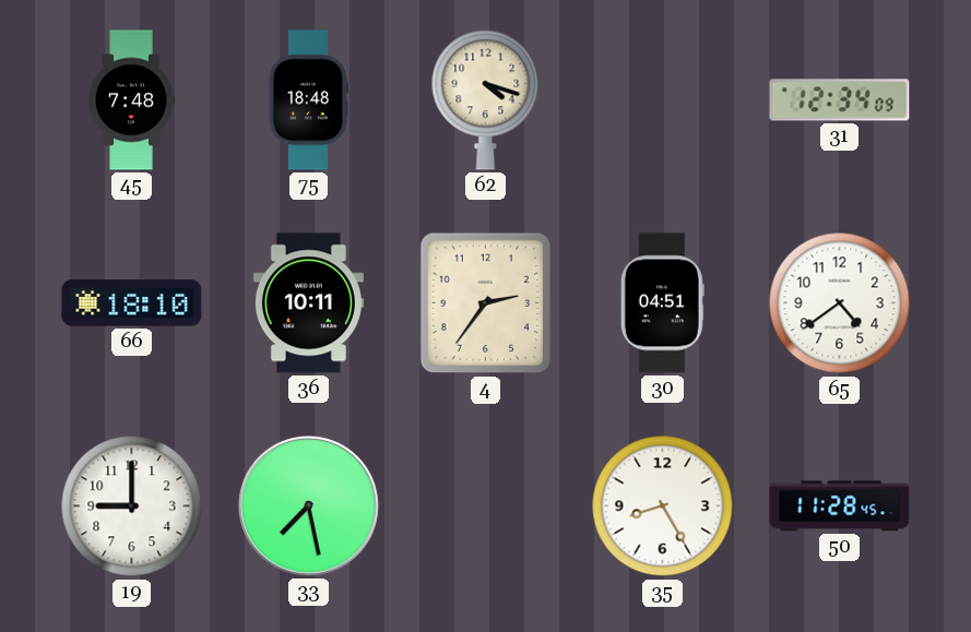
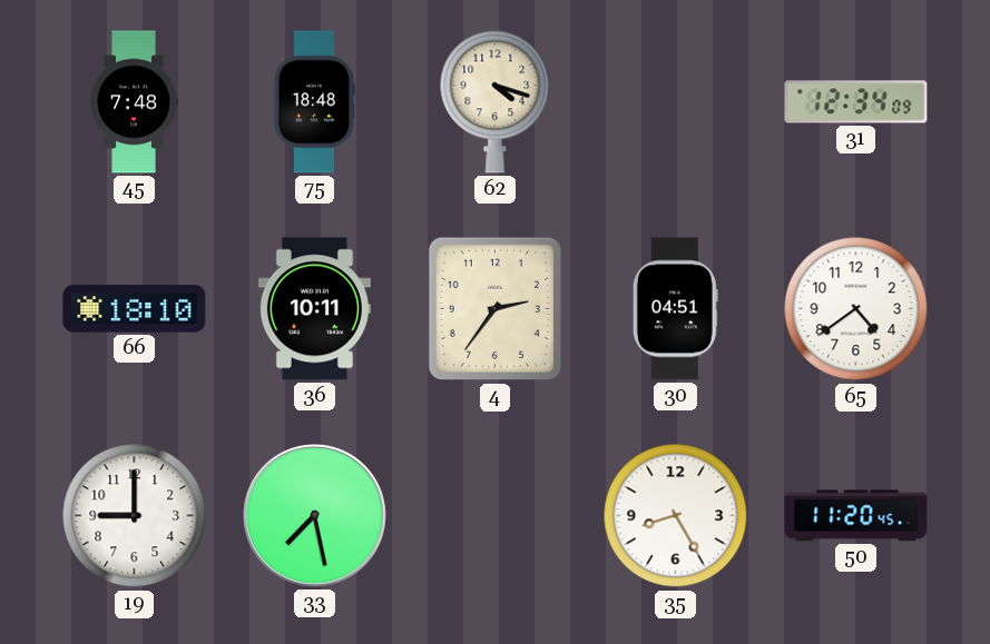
50: 11:28 -> 11:20 (856, 516)
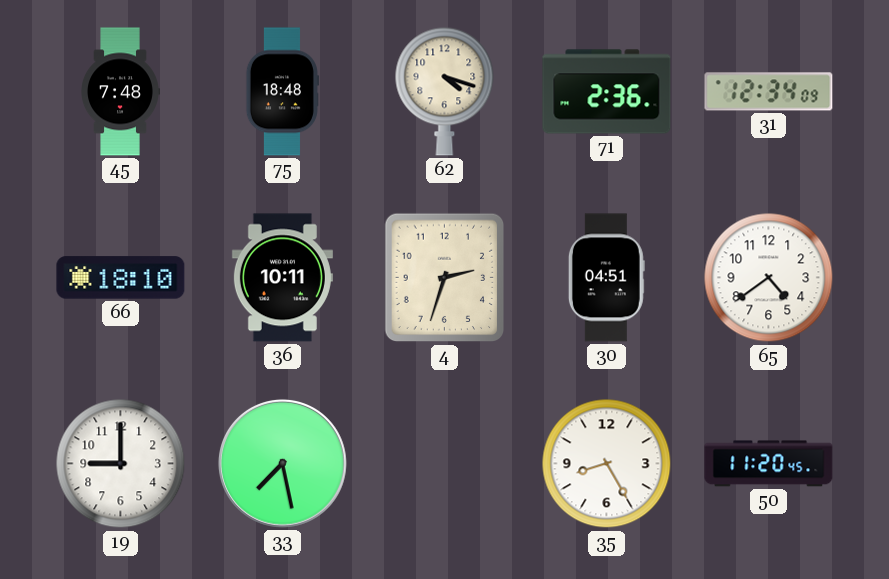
71: none -> 2:36 (607, 92)
4: 2:36 -> 2:33 (445, 278)
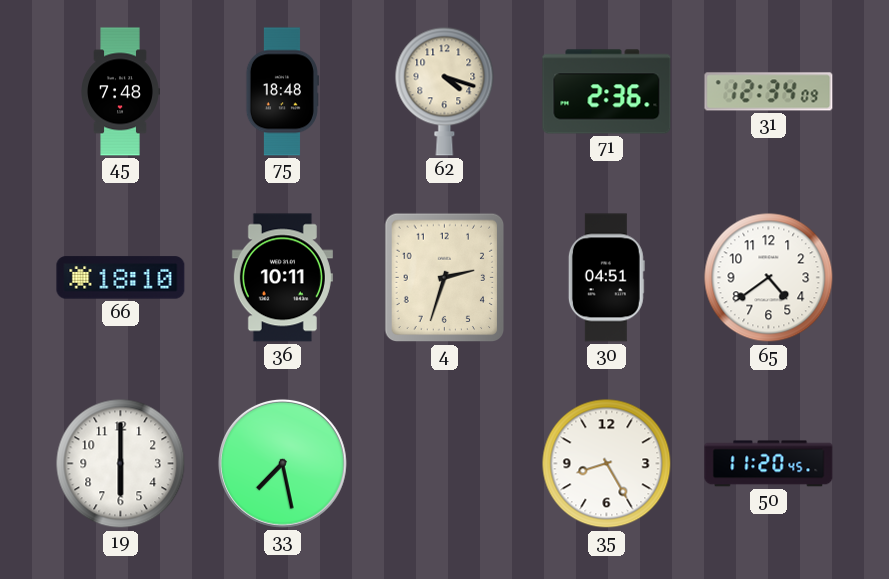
19: 9:00 -> 6:00 (121, 464)
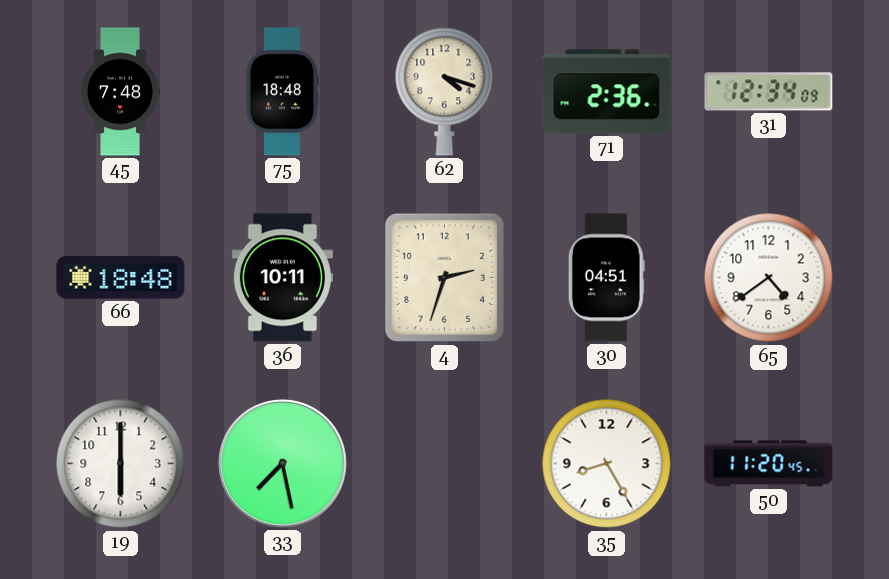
66: 18:10 -> 18:48 (121, 278)
